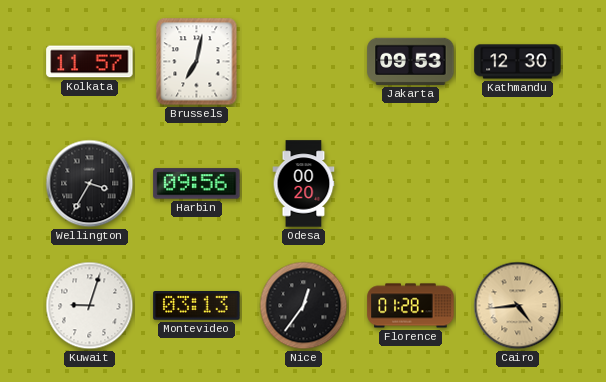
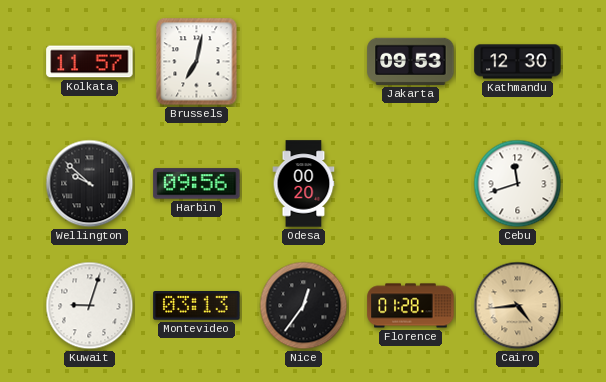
Wellington: 3:35 -> 9:52 (90, 184)
Cebu: none -> 11:42 (518, 184)
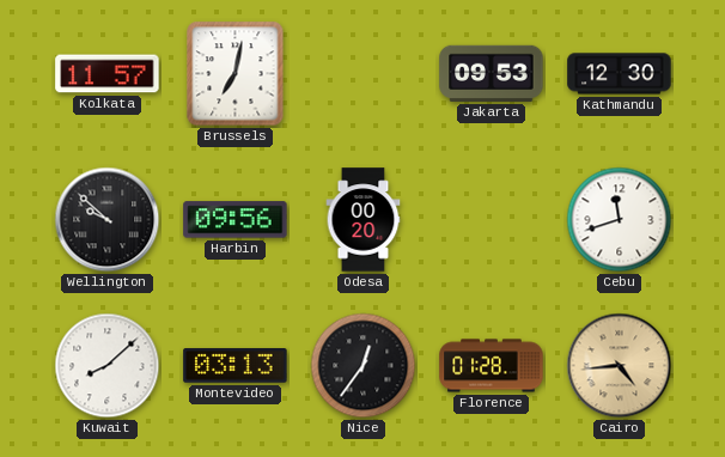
Kuwait: 9:03 -> 8:08 (108, 366)
